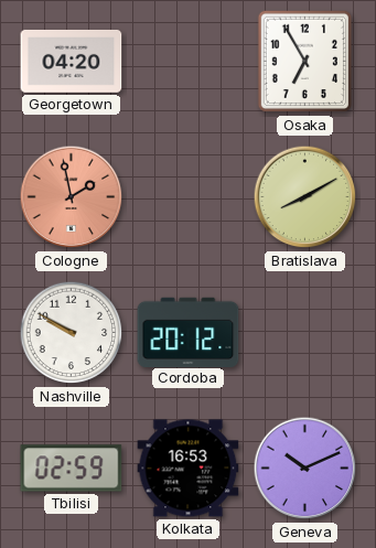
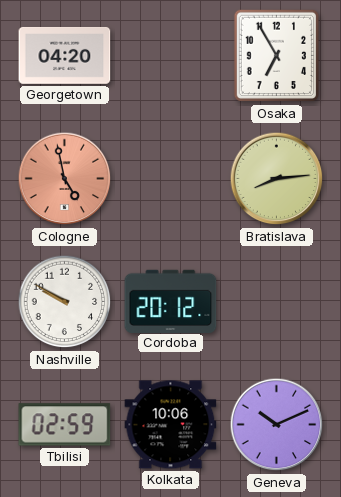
Cologne: 1:58 -> 4:58 (65, 179)
Bratislava: 8:10 -> 8:14 (277, 179)
Kolkata: 16:53 -> 10:06 (171, 425)
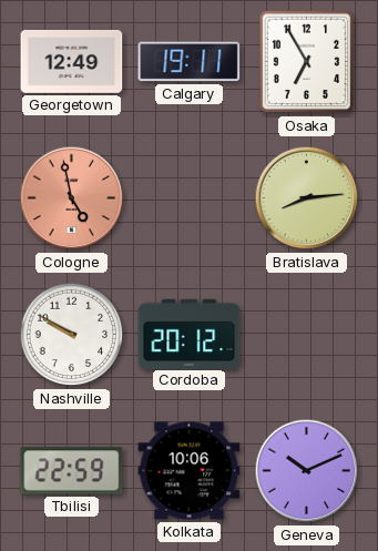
Georgetown: 04:20 -> 12:49 (72, 61)
Calgary: none -> 19:11 (190, 62)
Tbilisi: 02:59 -> 22:59 (72, 471)
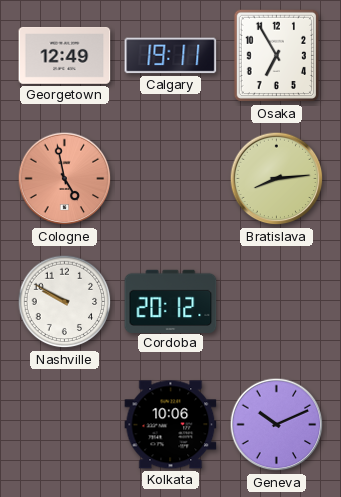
Tbilisi: 22:59 -> none (72, 471)
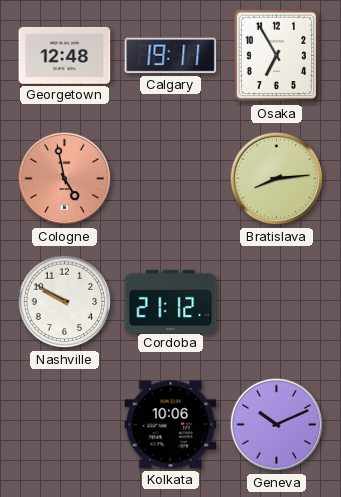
Georgetown: 12:49 -> 12:48 (65, 55)
Cordoba: 20:12 -> 21:12 (171, 301)
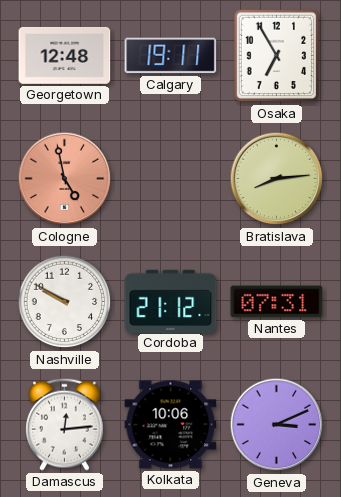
Nantes: none -> 07:31 (277, 302)
Damascus: none -> 12:14 (65, 424)
Geneva: 10:11 -> 3:11 (277, 425)
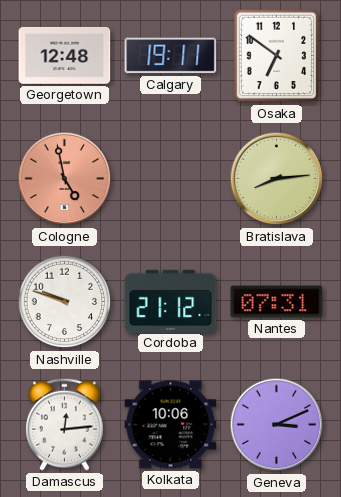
Osaka: 6:55 -> 6:51 (276, 56)
Nashville: 9:50 -> 9:48 (65, 302)
